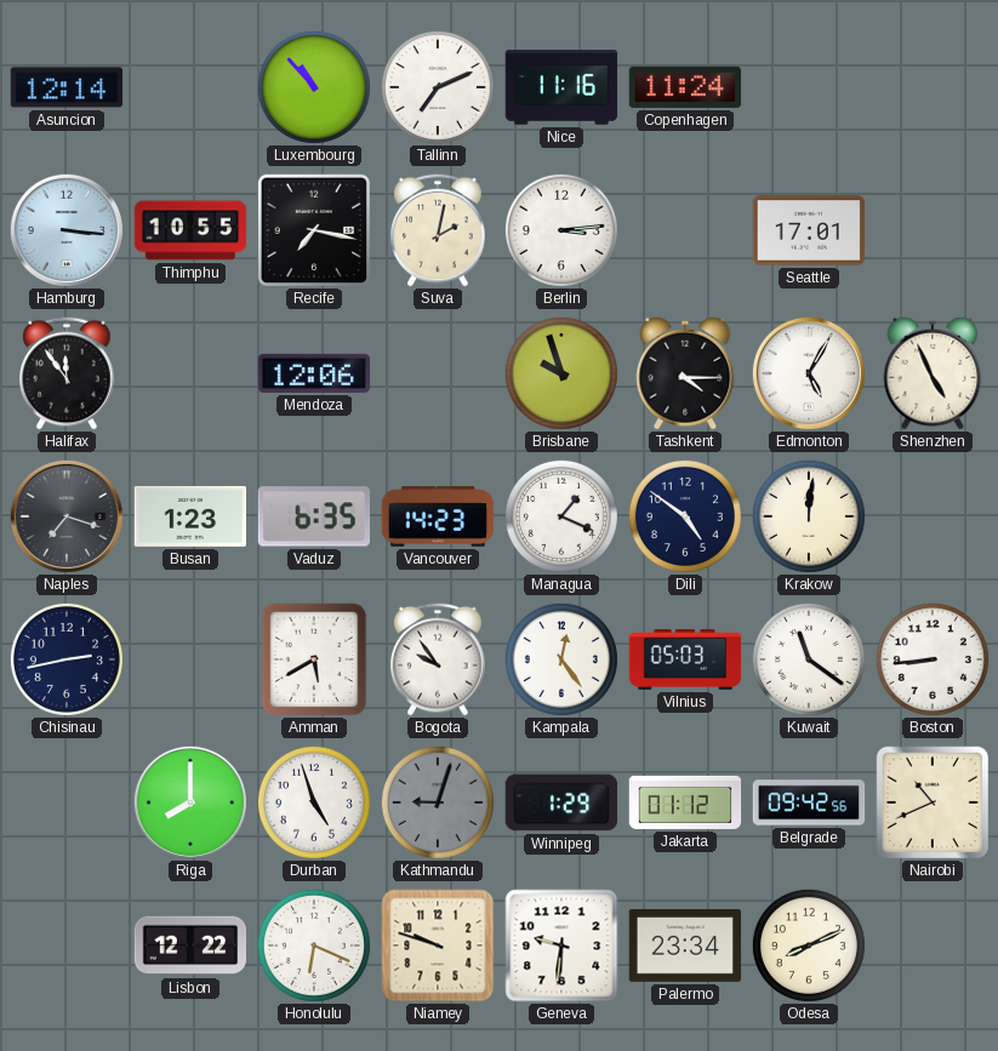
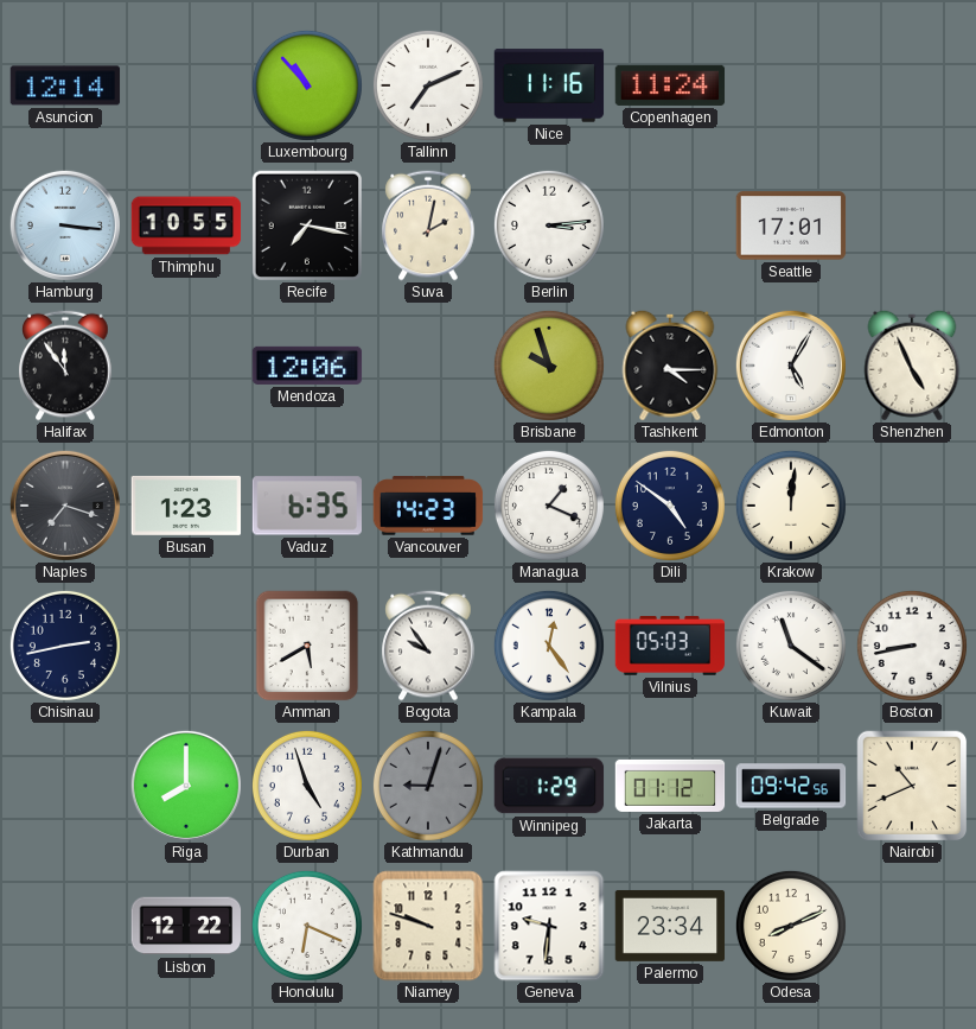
Boston: 8:44 -> 8:43 (912, 646)
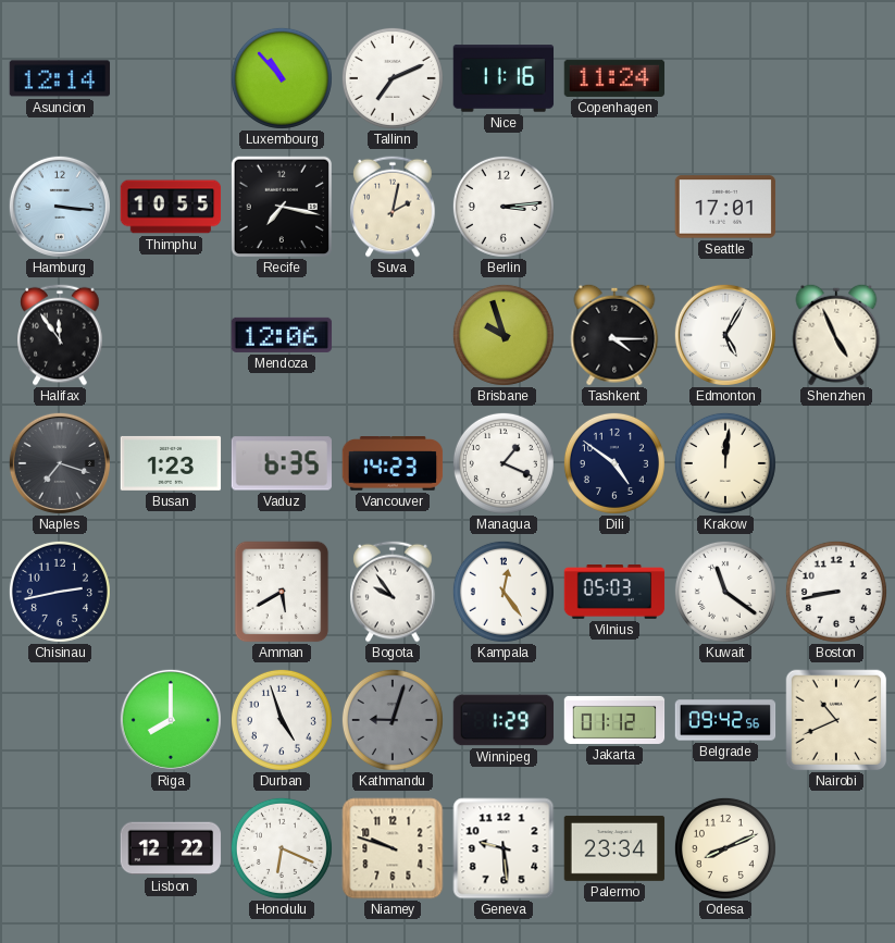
Geneva: 9:31 -> 9:29 (504, 848)
